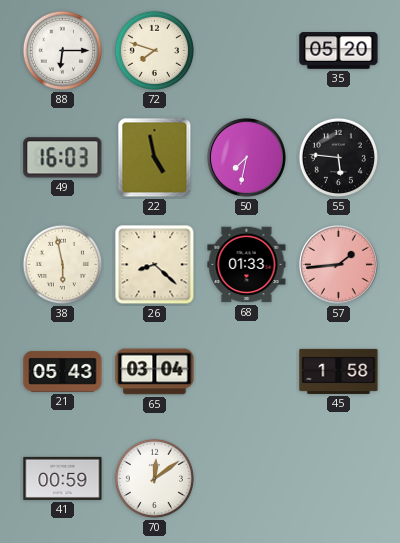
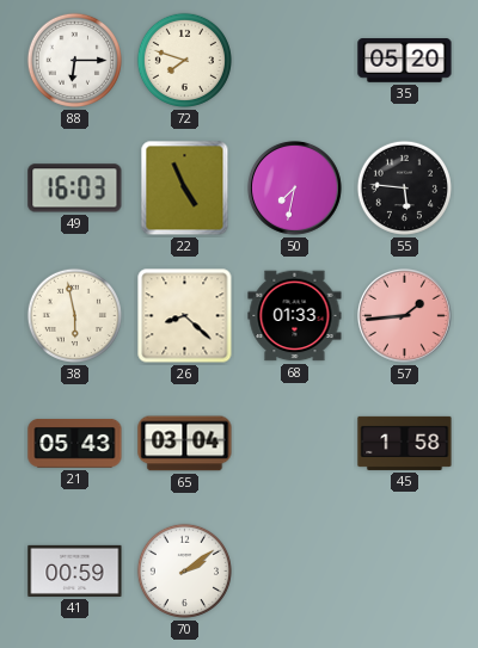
22: 4:58 -> 4:56 (185, 189)
70: 12:09 -> 2:09 (184, 570)
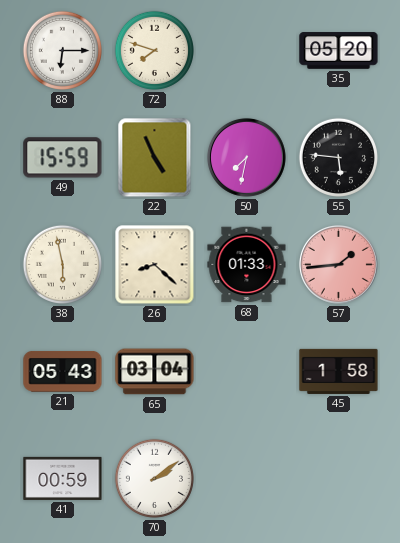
49: 16:03 -> 15:59 (63, 158)
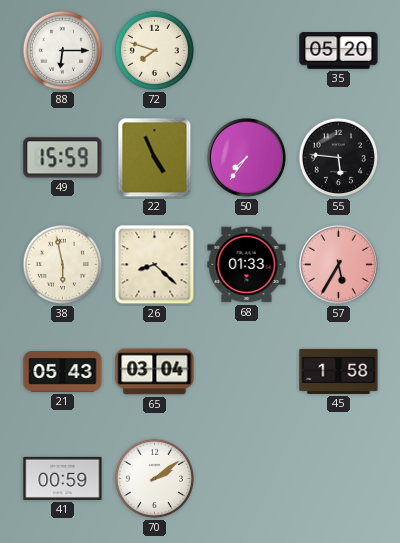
50: 7:32 -> 7:36 (246, 157)
57: 1:44 -> 5:35 (338, 264)
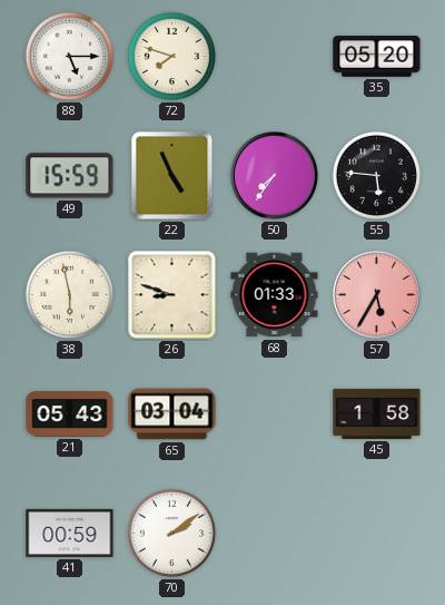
88: 6:15 -> 5:15 (69, 56)
26: 8:22 -> 8:48 (172, 295)
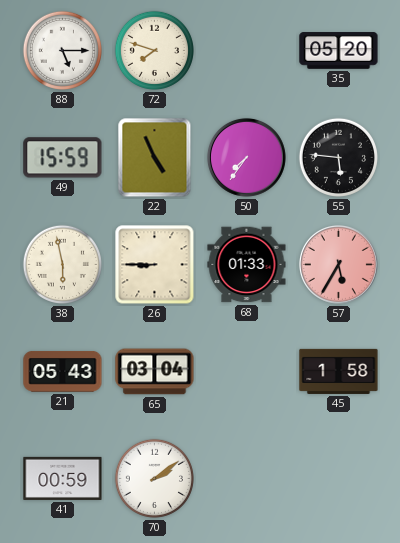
26: 8:48 -> 8:45 (155, 265)
